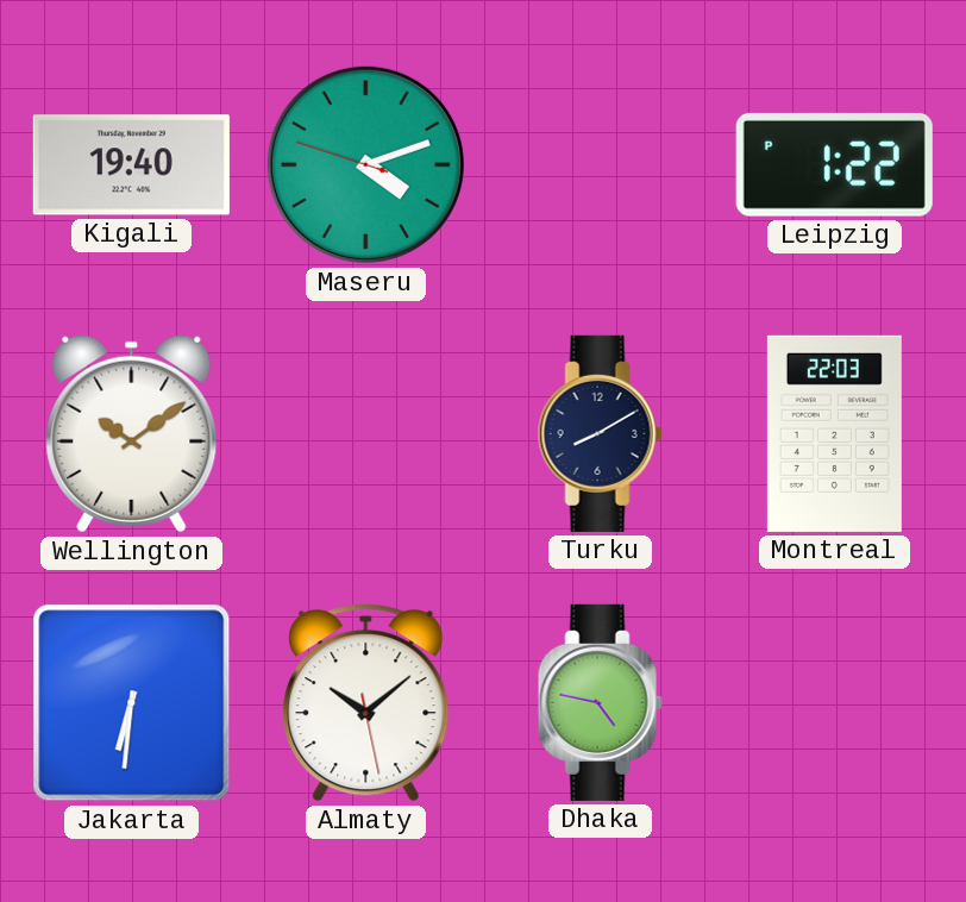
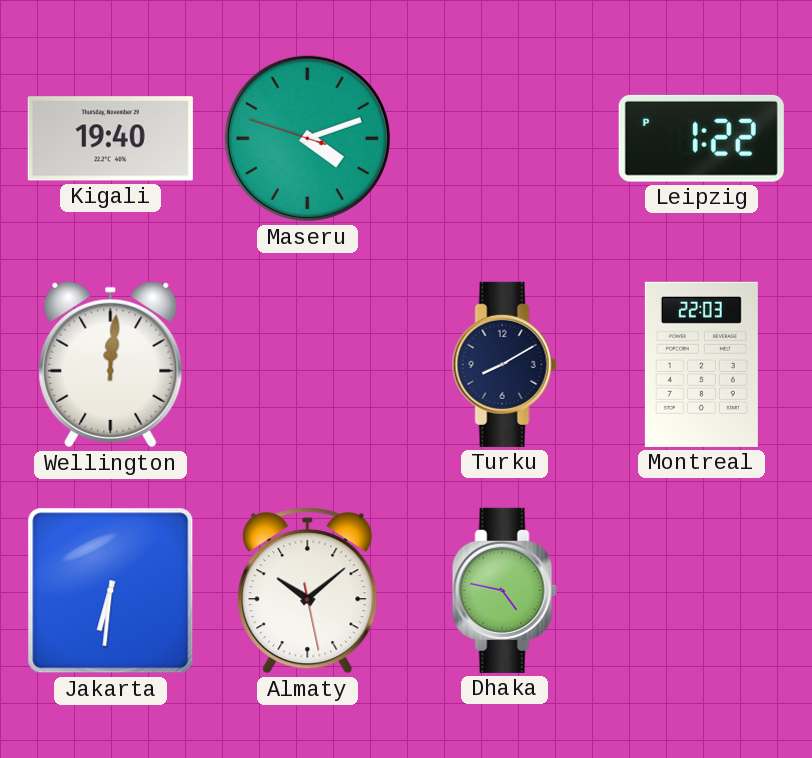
Wellington: 10:09 -> 12:01 (111, 365)
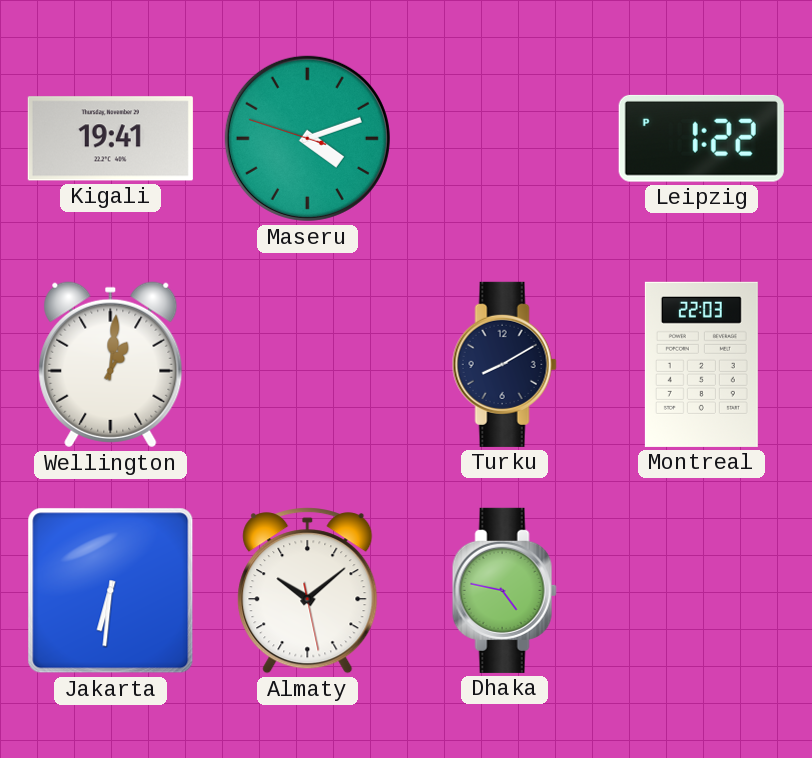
Kigali: 19:40 -> 19:41 (110, 139)
Wellington: 12:01 -> 1:01 (111, 365)
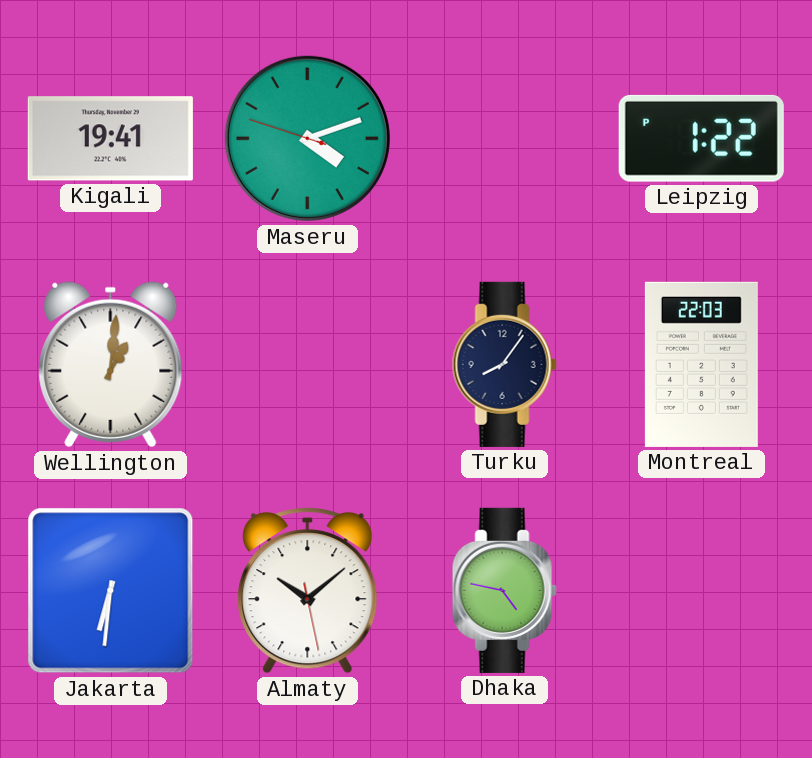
Turku: 8:10 -> 8:06 (504, 364)
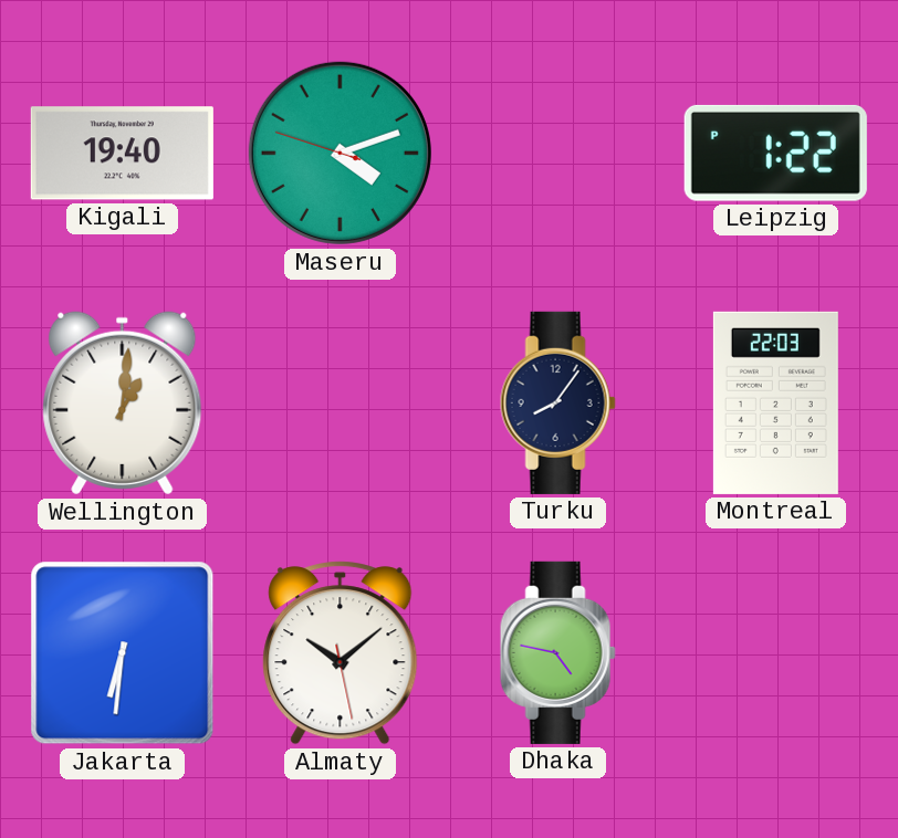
Kigali: 19:41 -> 19:40 (122, 154)
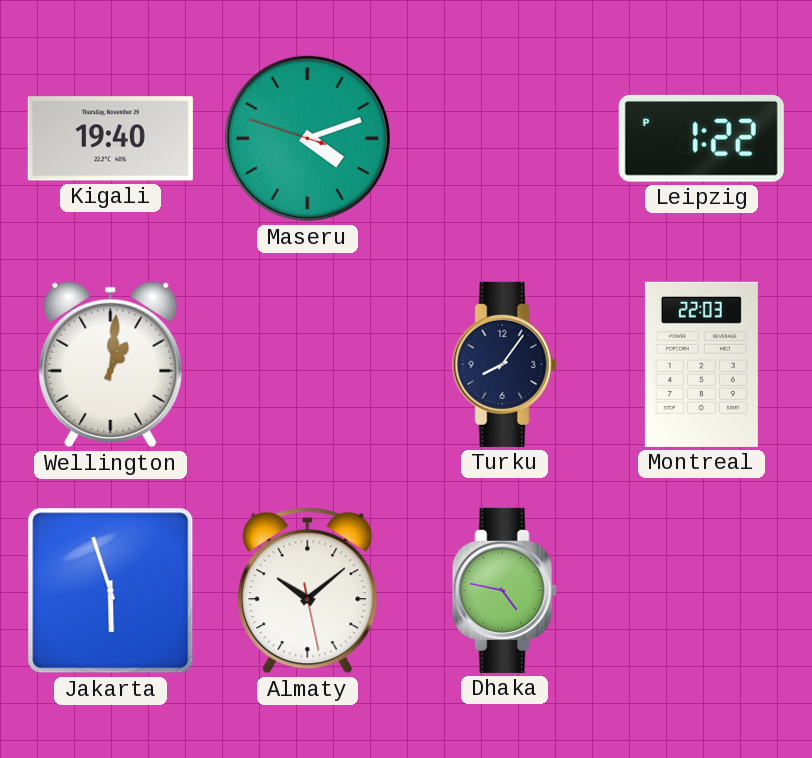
Jakarta: 6:31 -> 5:57 (111, 591)
